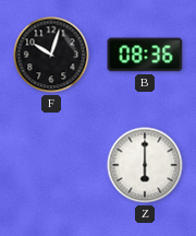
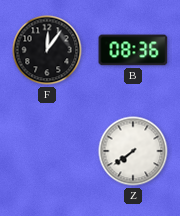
F: 10:03 -> 12:06 (47, 50)
Z: 6:00 -> 7:39 (133, 151)
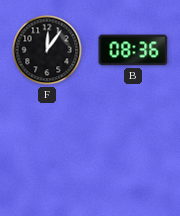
Z: 7:39 -> none (133, 151)
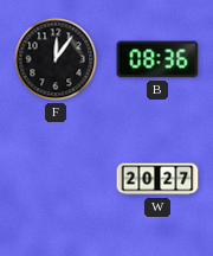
W: none -> 20:27 (157, 179)
